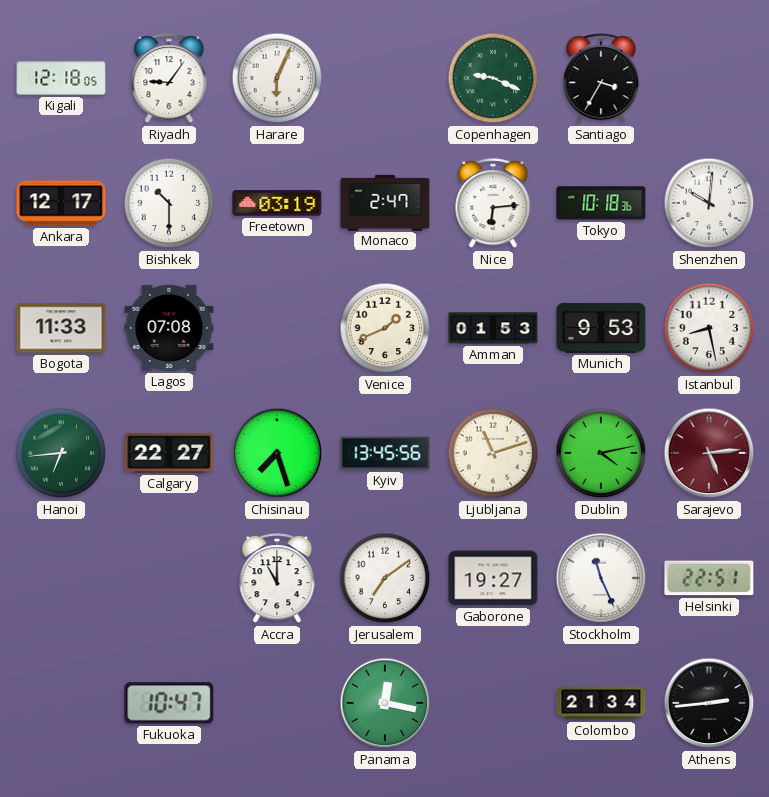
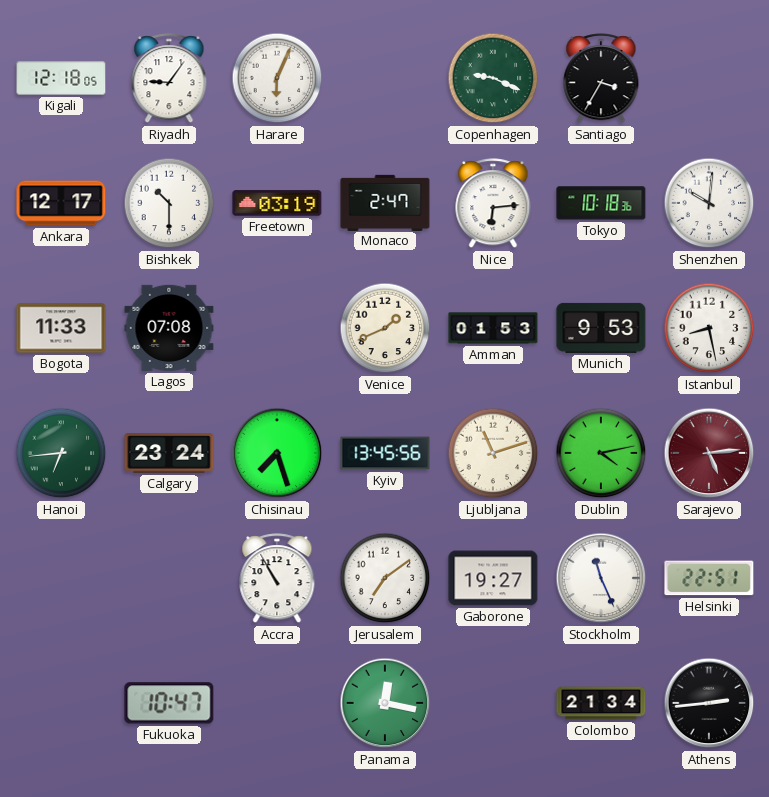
Calgary: 22:27 -> 23:24 (169, 453)
Accra: 11:00 -> 10:55 (277, 579)
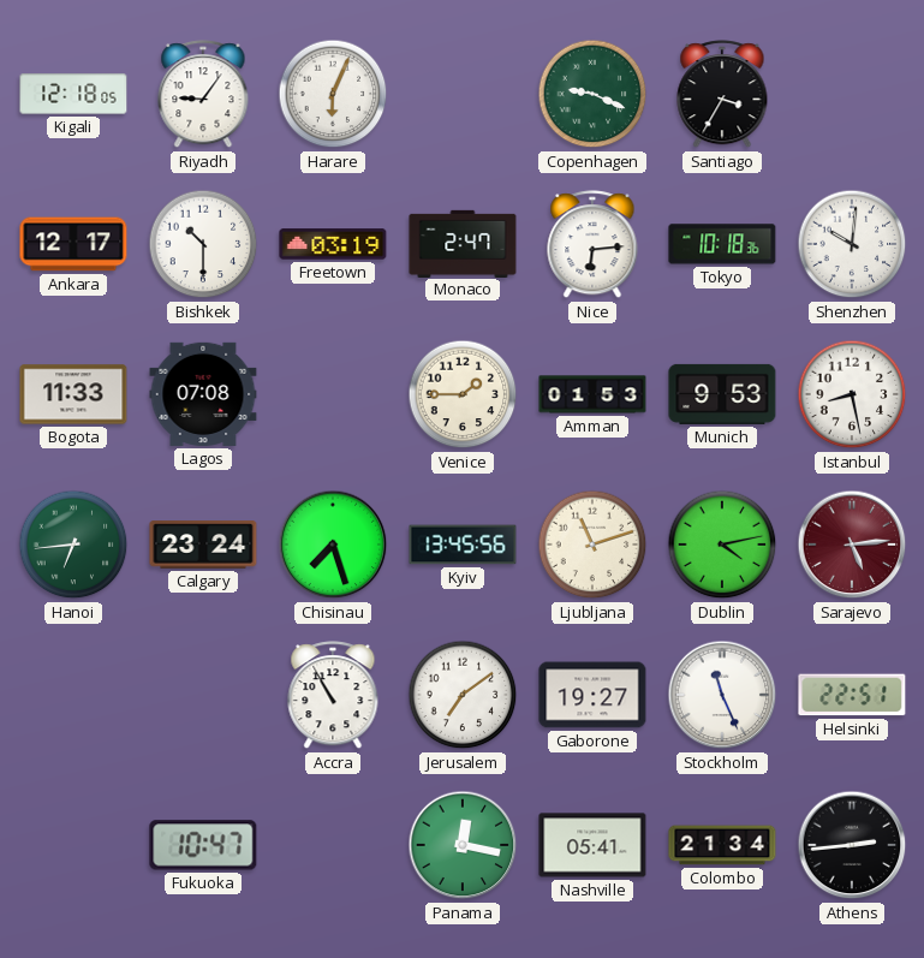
Venice: 1:41 -> 1:45 (463, 394)
Nashville: none -> 05:41 (592, 845)
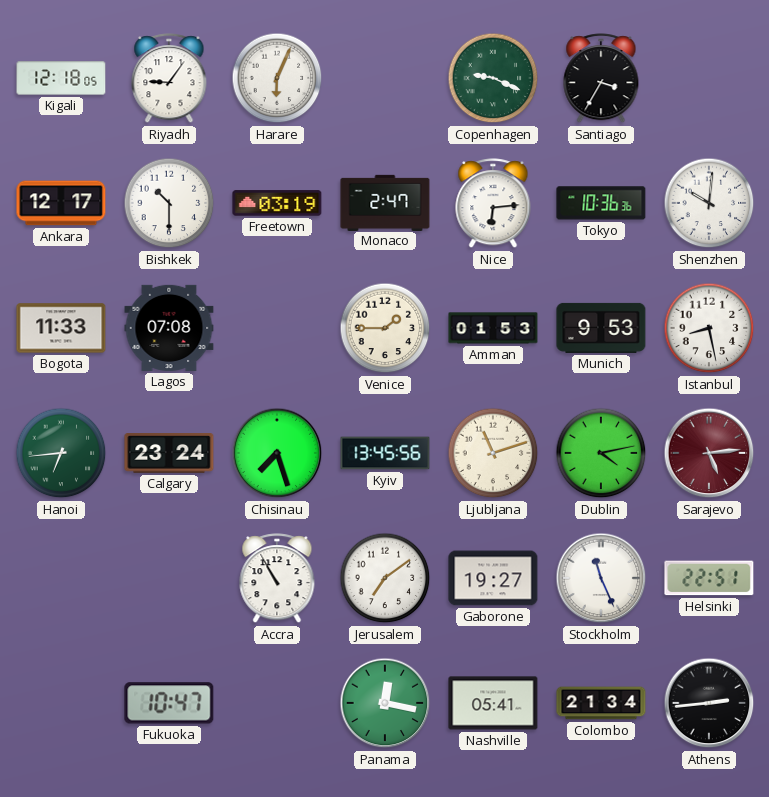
Tokyo: 10:18 -> 10:36 (601, 203)
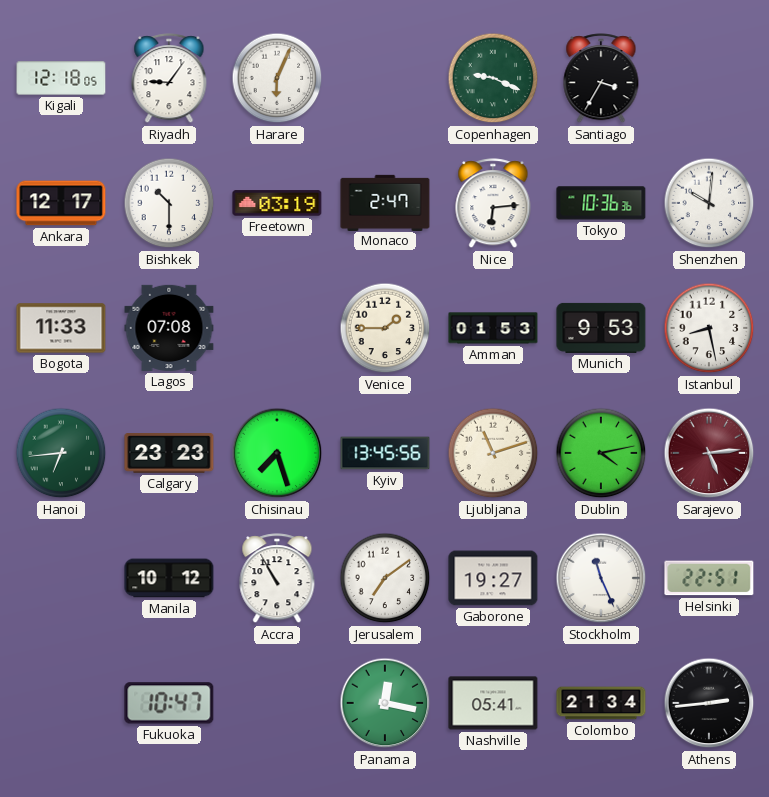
Calgary: 23:24 -> 23:23 (169, 453)
Manila: none -> 10:12 (169, 578)
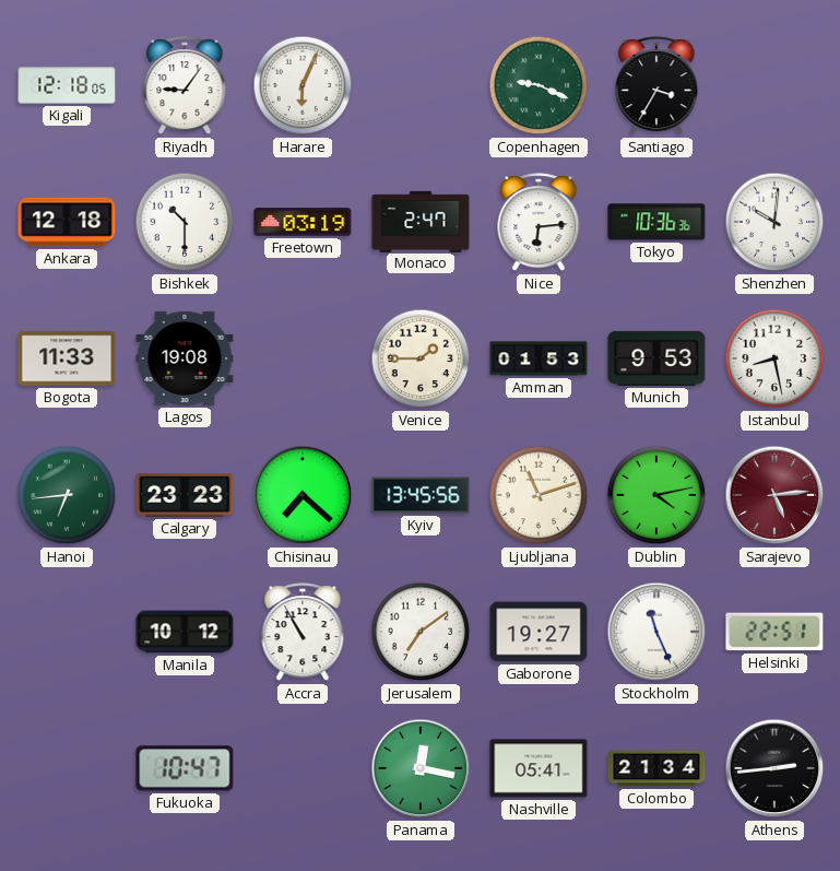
Ankara: 12:17 -> 12:18 (67, 222)
Lagos: 07:08 -> 19:08 (185, 358)
Chisinau: 7:27 -> 7:22 (303, 495)
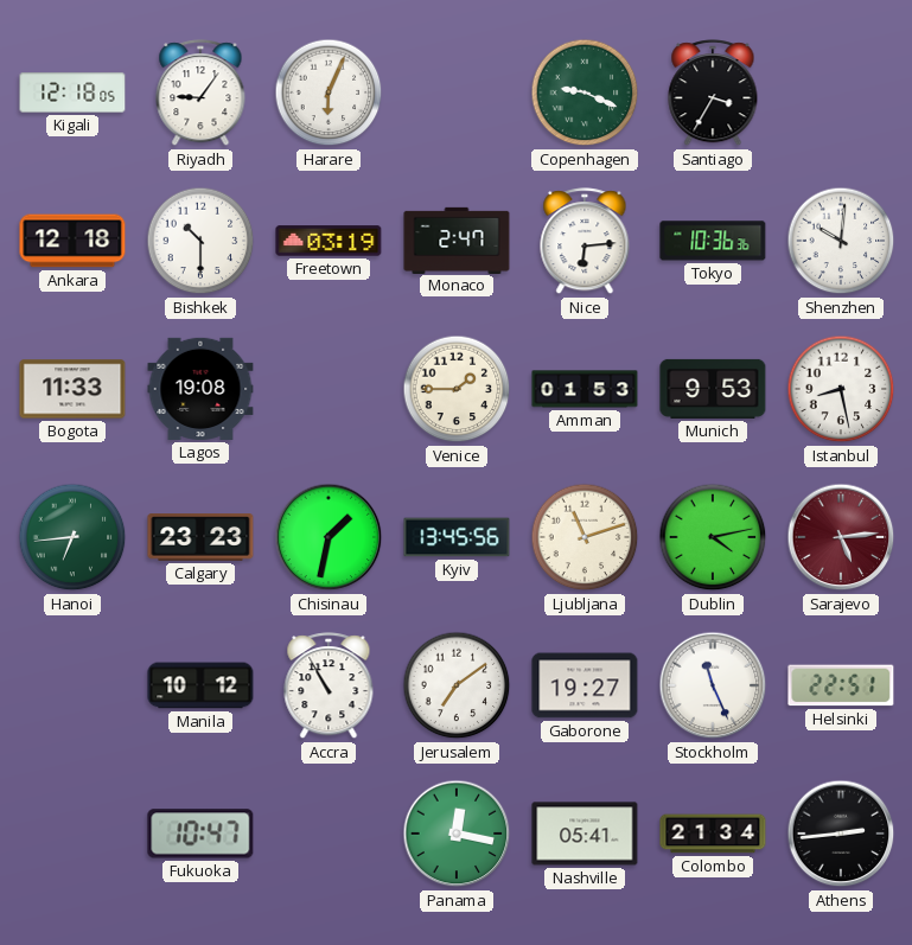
Chisinau: 7:22 -> 1:32 (329, 537)
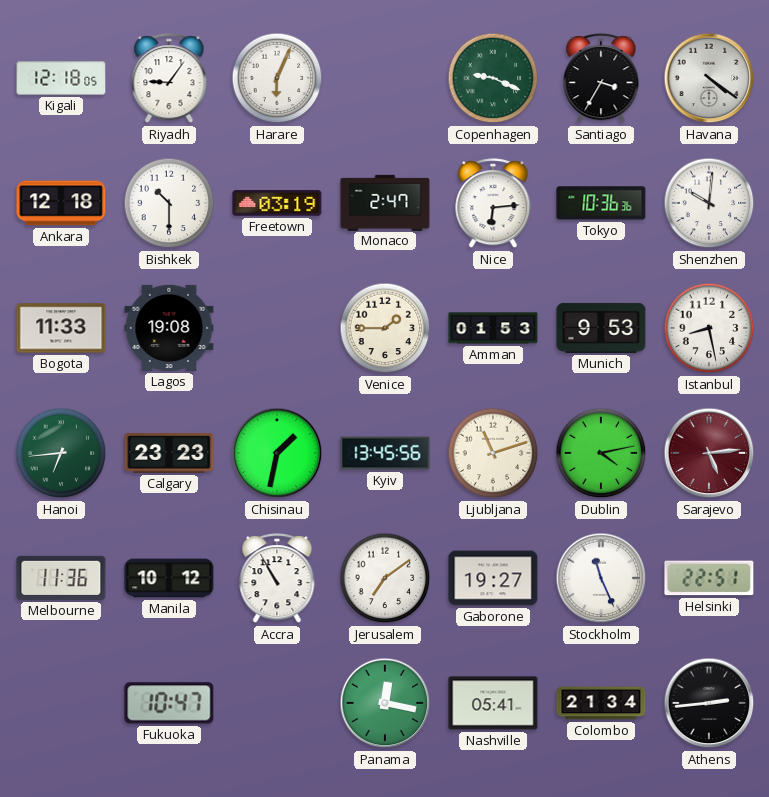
Havana: none -> 4:21 (709, 78)
Melbourne: none -> 11:36 (61, 578)
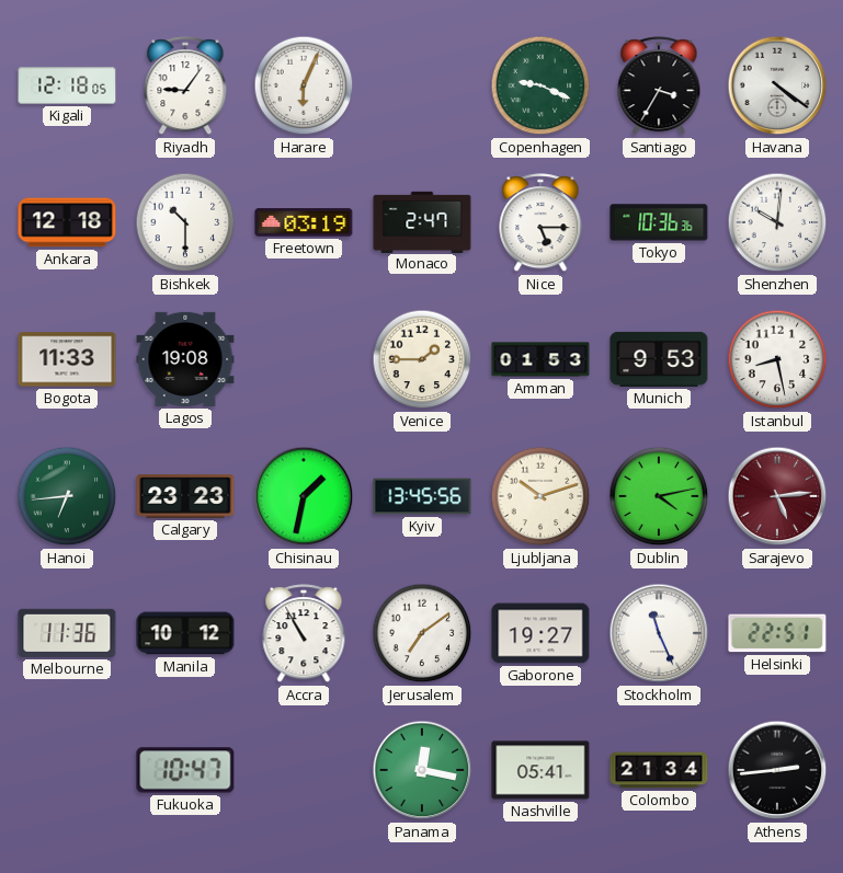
Nice: 6:14 -> 5:15 (540, 223)
Ljubljana: 11:12 -> 10:12 (540, 496)
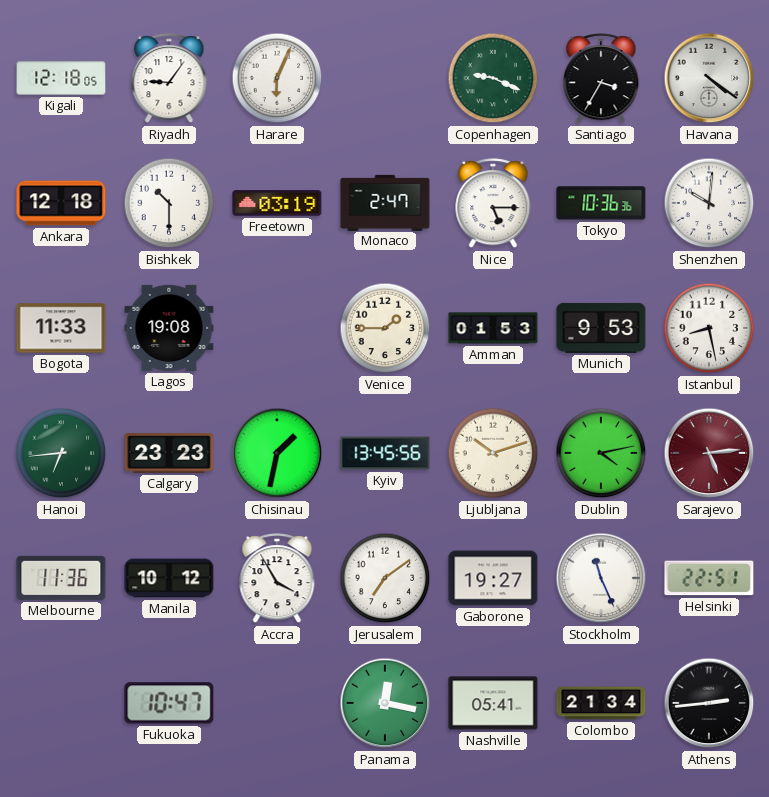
Accra: 10:55 -> 3:55 (277, 579)
